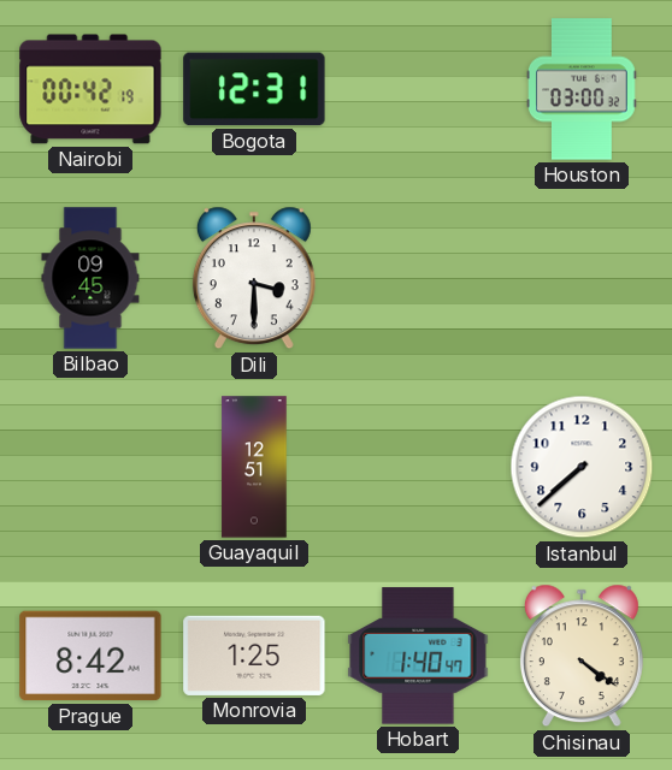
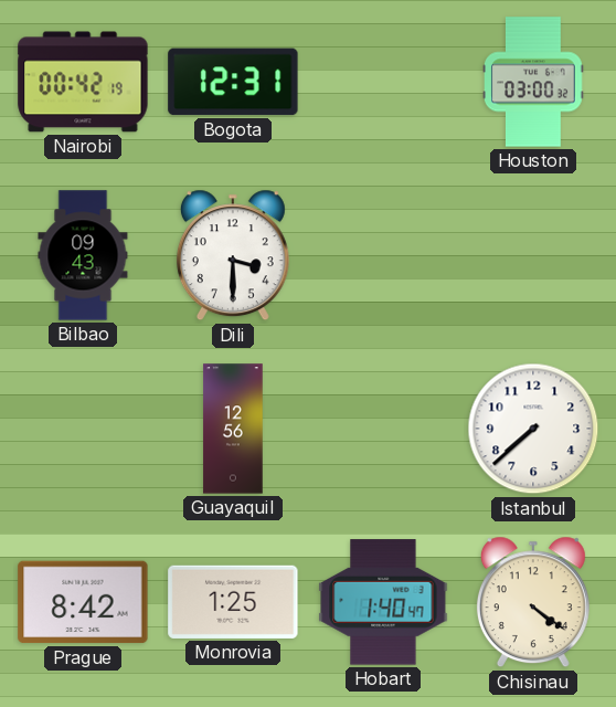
Bilbao: 09:45 -> 09:43 (83, 255)
Guayaquil: 12:51 -> 12:56 (233, 429)
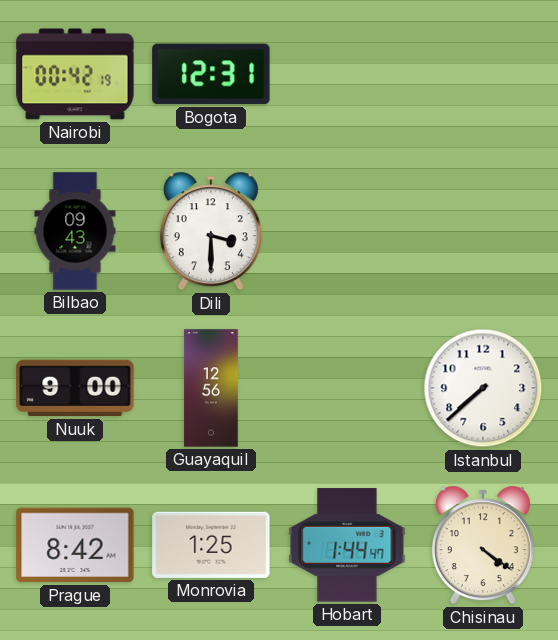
Houston: 03:00 -> none (533, 82)
Nuuk: none -> 9:00 (75, 388)
Hobart: 1:40 -> 1:44 (347, 545)
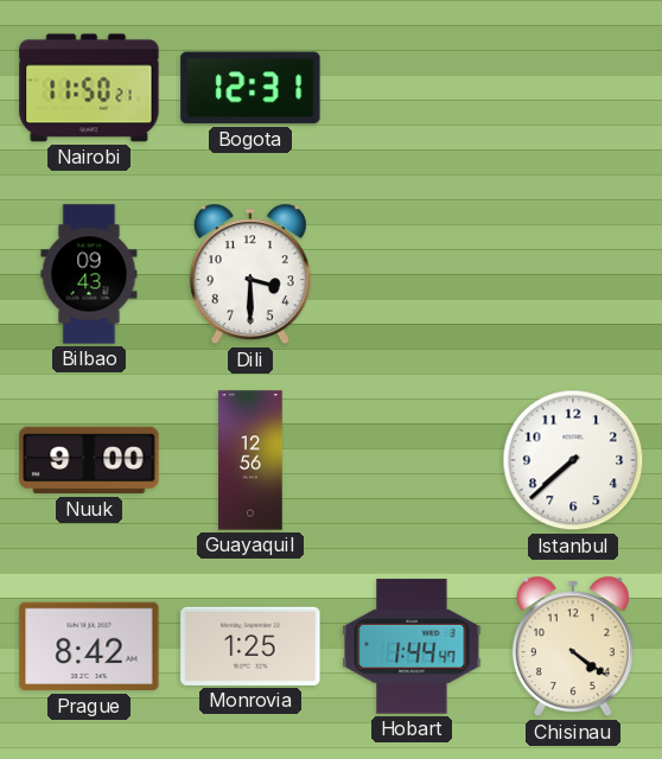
Nairobi: 00:42 -> 11:50 (89, 88)
